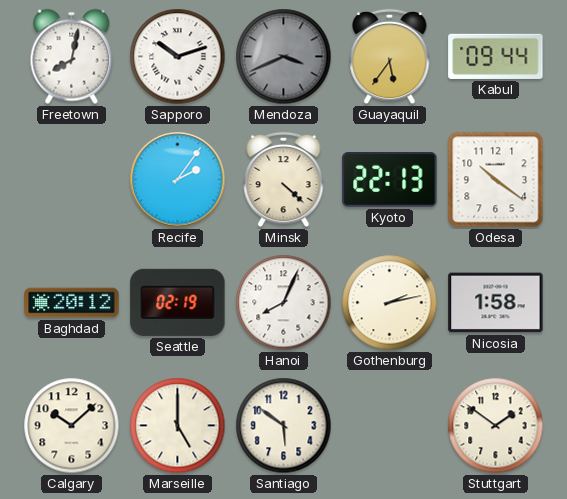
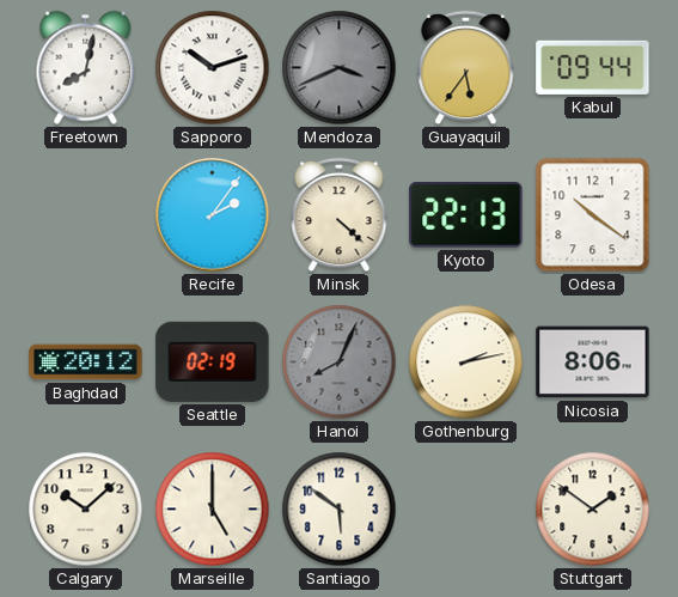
Hanoi dial: white -> grey (340, 363)
Nicosia: 1:58 -> 8:06 (593, 363)
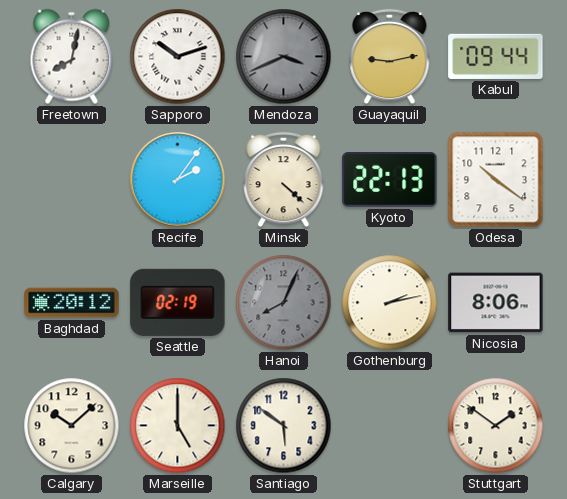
Guayaquil: 5:36 -> 9:13 (390, 57)
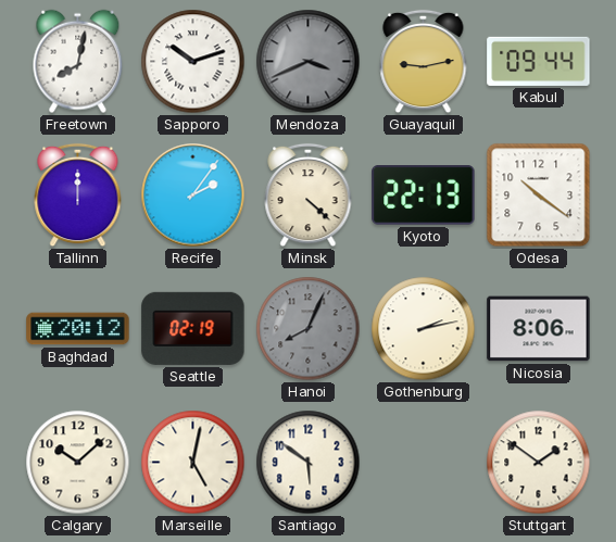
Tallinn: none -> 12:00 (78, 196)
Marseille: 5:00 -> 5:02 (193, 463)
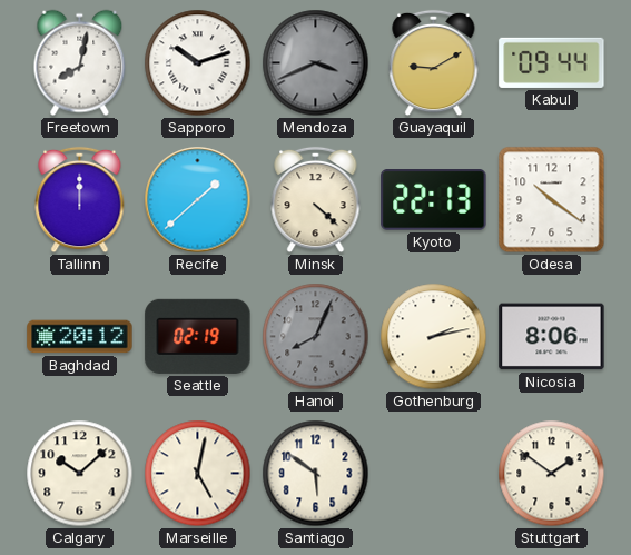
Guayaquil: 9:13 -> 9:10 (434, 63)
Recife: 2:06 -> 1:38 (198, 200)
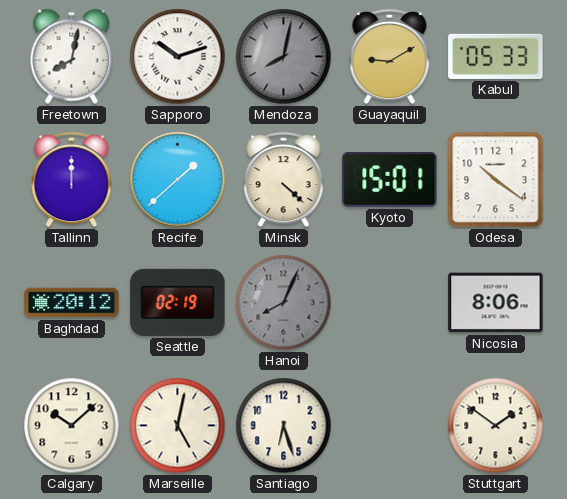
Mendoza: 3:41 -> 8:02 (284, 57)
Kabul: 09:44 -> 05:33 (496, 56)
Kyoto: 22:13 -> 15:01 (390, 180)
Gothenburg: 2:13 -> none (434, 337)
Santiago: 5:51 -> 6:27 (284, 426)
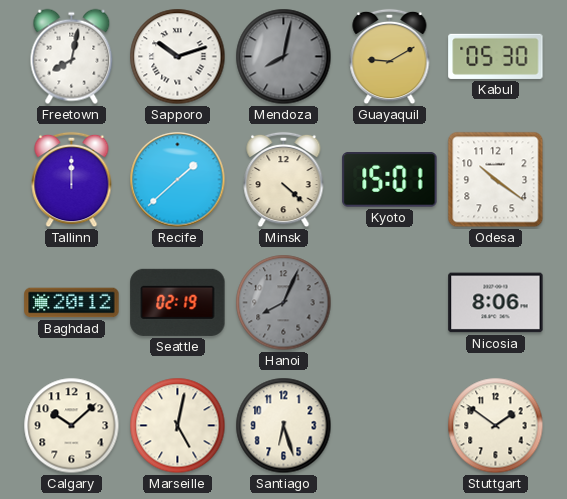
Kabul: 05:33 -> 05:30 (496, 56)
